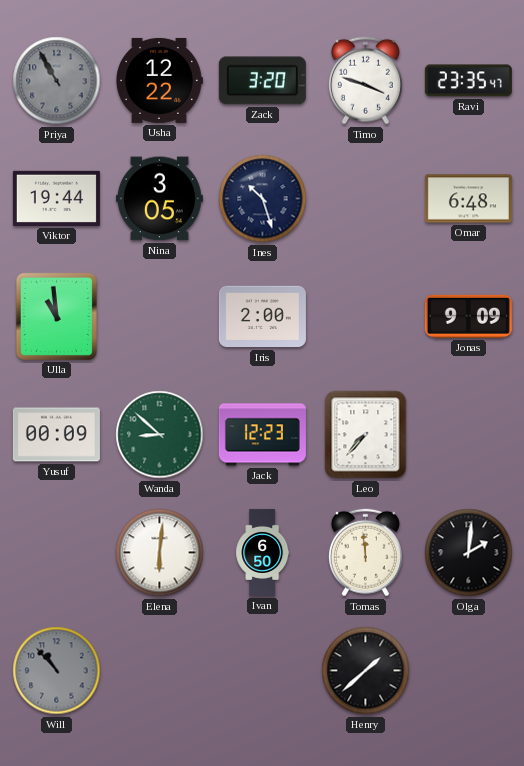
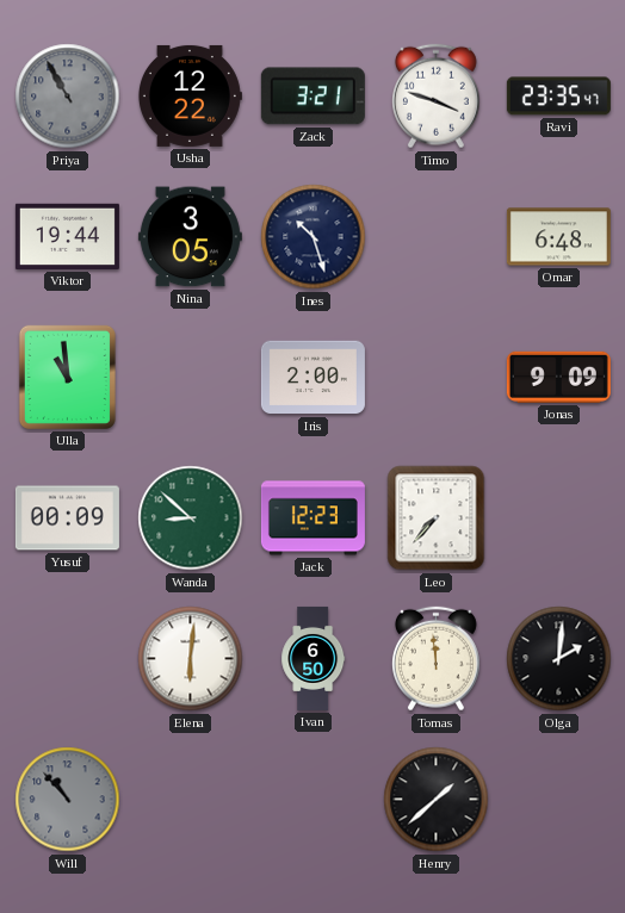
Zack: 3:20 -> 3:21 (312, 97)
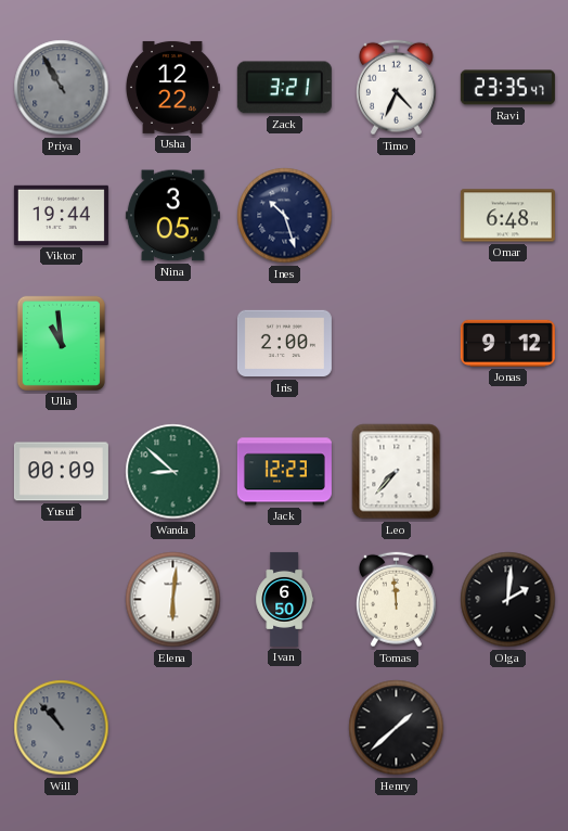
Timo: 3:48 -> 4:34 (396, 88)
Jonas: 9:09 -> 9:12 (507, 343)
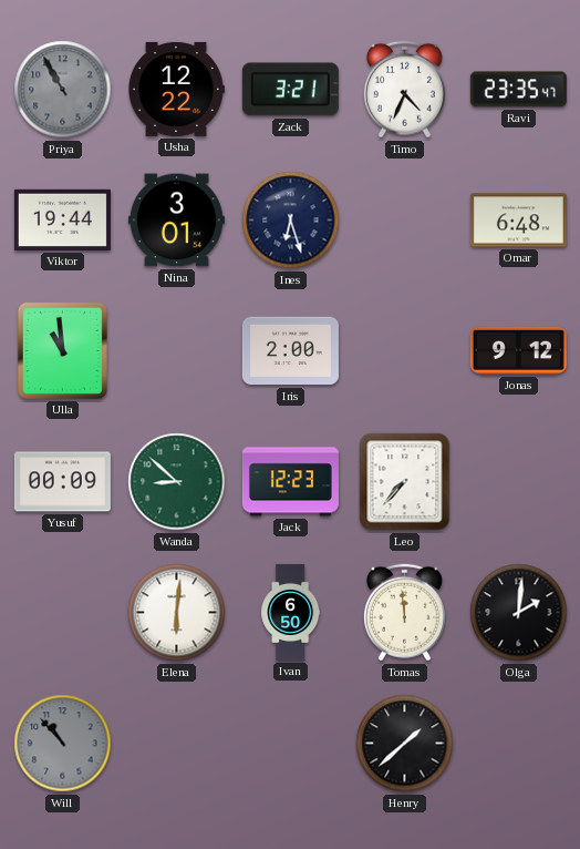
Nina: 3:05 -> 3:01 (176, 221)
Ines: 10:27 -> 6:27 (291, 221)
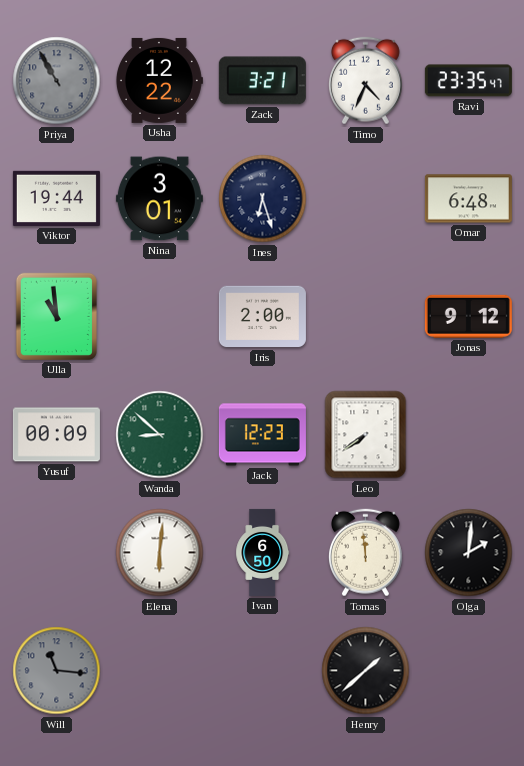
Leo: 7:37 -> 7:39 (366, 435)
Will: 10:53 -> 11:16 (57, 671)
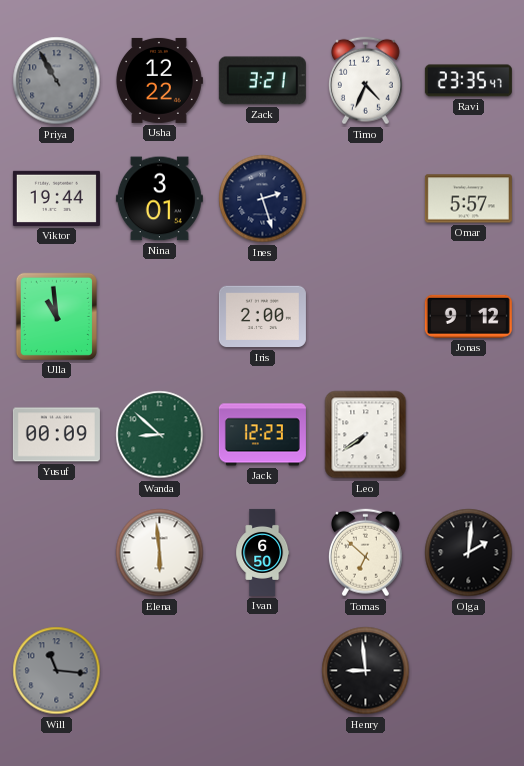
Ines: 6:27 -> 2:27 (263, 199)
Omar: 6:48 -> 5:57 (468, 199)
Elena: 6:01 -> 5:59 (160, 553)
Tomas: 11:59 -> 6:52 (365, 553)
Henry: 1:38 -> 8:59 (366, 671)
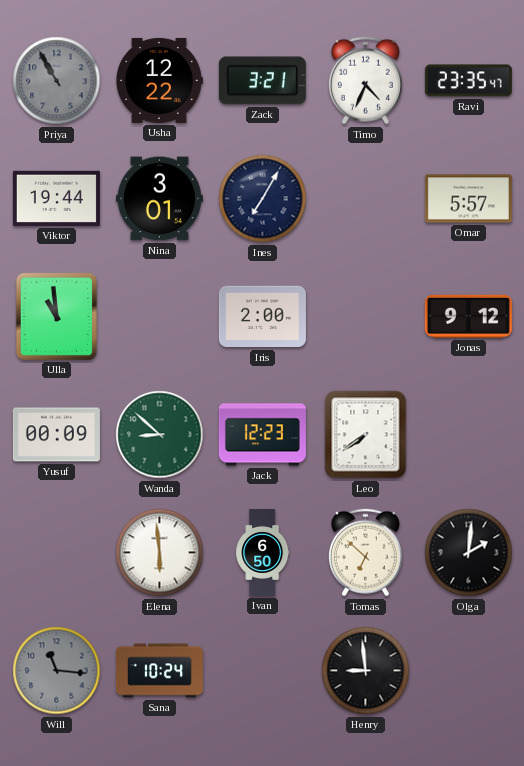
Ines: 2:27 -> 7:05 (263, 199)
Sana: none -> 10:24 (159, 671)
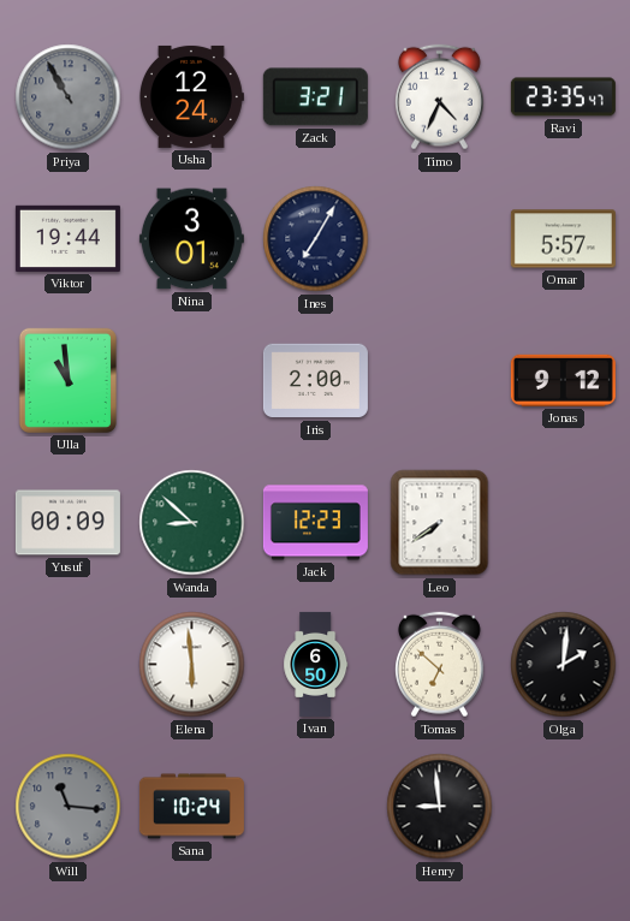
Usha: 12:22 -> 12:24 (191, 96)
